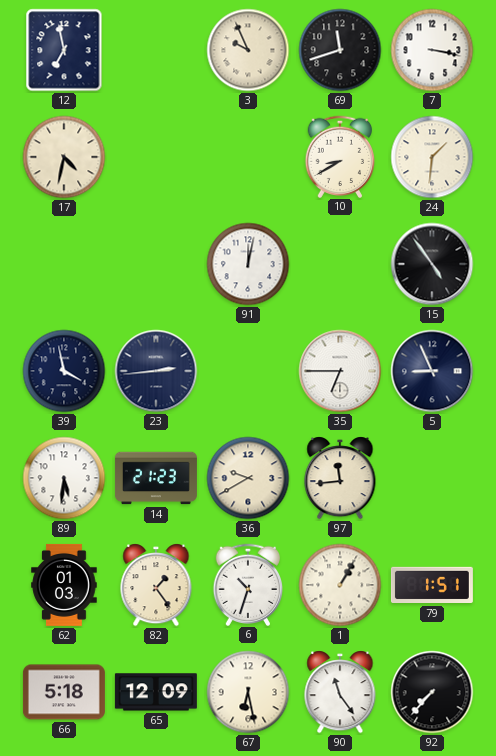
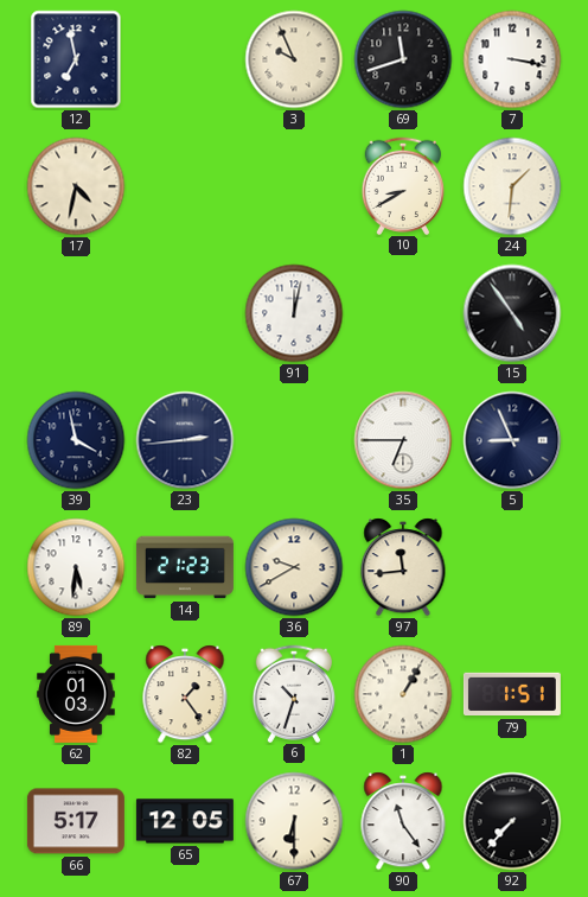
66: 5:18 -> 5:17 (76, 821)
65: 12:09 -> 12:05 (185, 821)
67: 6:28 -> 6:30 (294, 821)
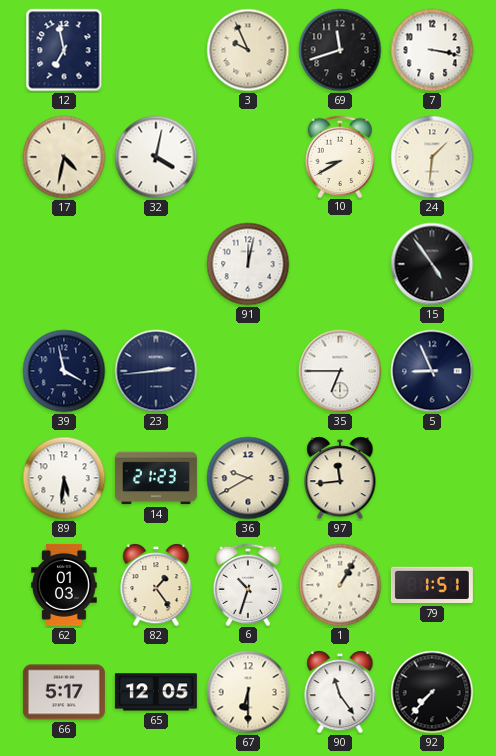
32: none -> 4:02 (156, 157)
